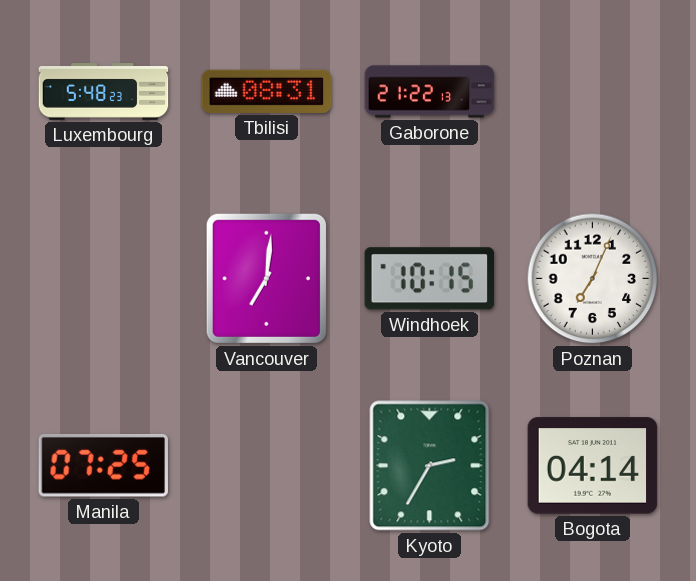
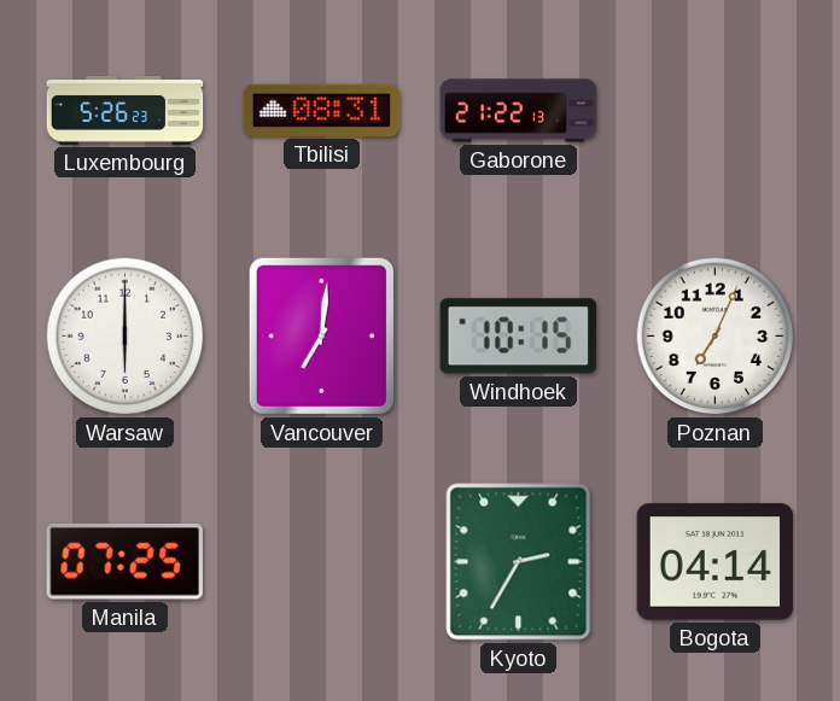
Luxembourg: 5:48 -> 5:26 (126, 111)
Warsaw: none -> 6:00 (126, 337)
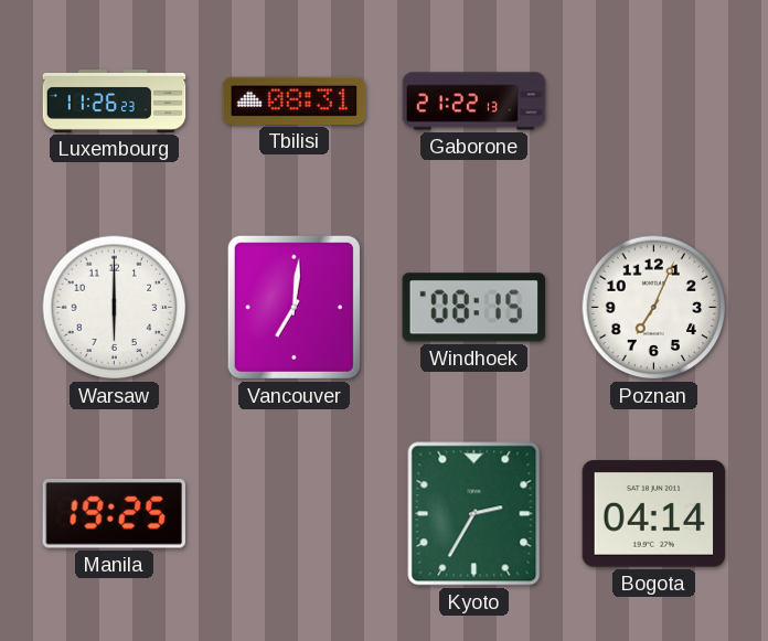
Luxembourg: 5:26 -> 11:26 (115, 102)
Windhoek: 10:15 -> 08:15 (473, 308)
Manila: 07:25 -> 19:25 (114, 514)
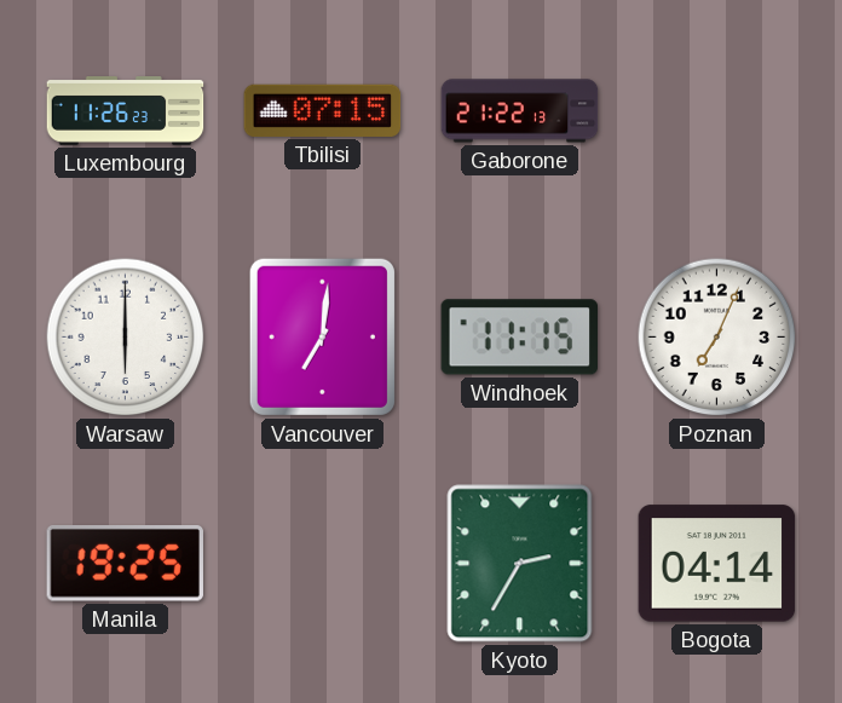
Tbilisi: 08:31 -> 07:15 (323, 110)
Windhoek: 08:15 -> 11:15 (519, 338)
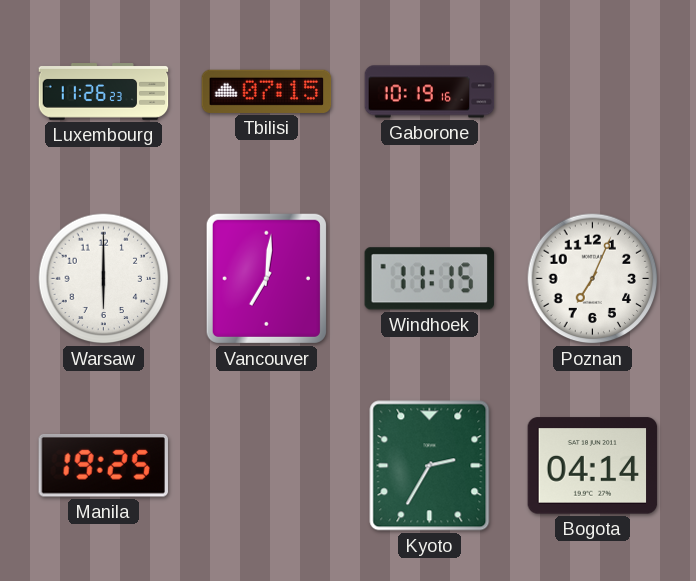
Gaborone: 21:22 -> 10:19 (430, 92)
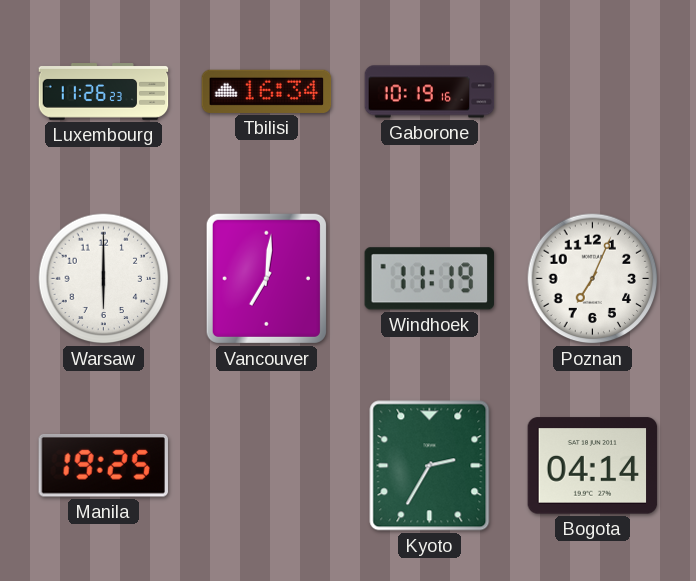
Tbilisi: 07:15 -> 16:34 (267, 91)
Windhoek: 11:15 -> 11:19 (429, 279)
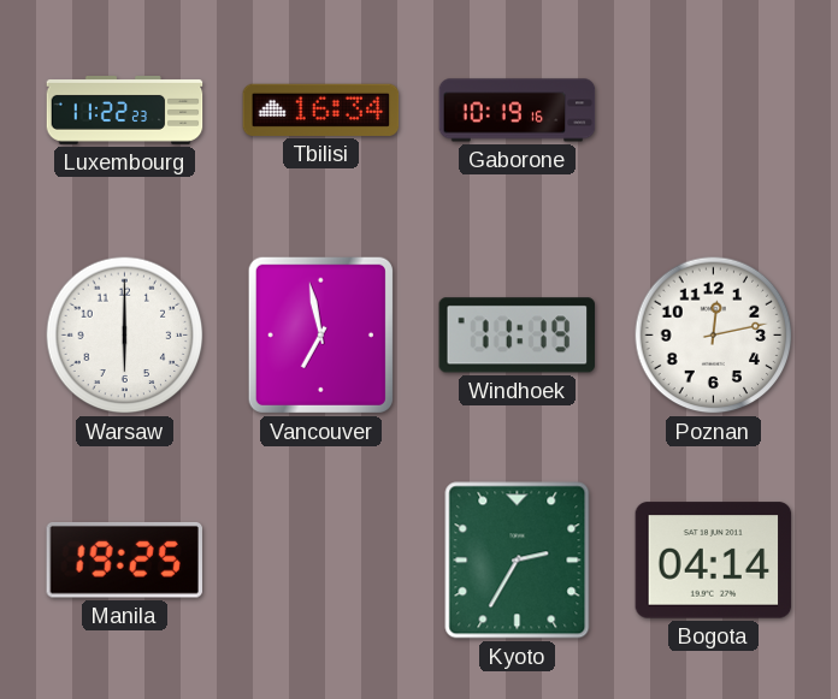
Luxembourg: 11:26 -> 11:22 (125, 111)
Vancouver: 7:01 -> 6:58 (320, 334)
Poznan: 7:04 -> 12:13 (714, 336)
